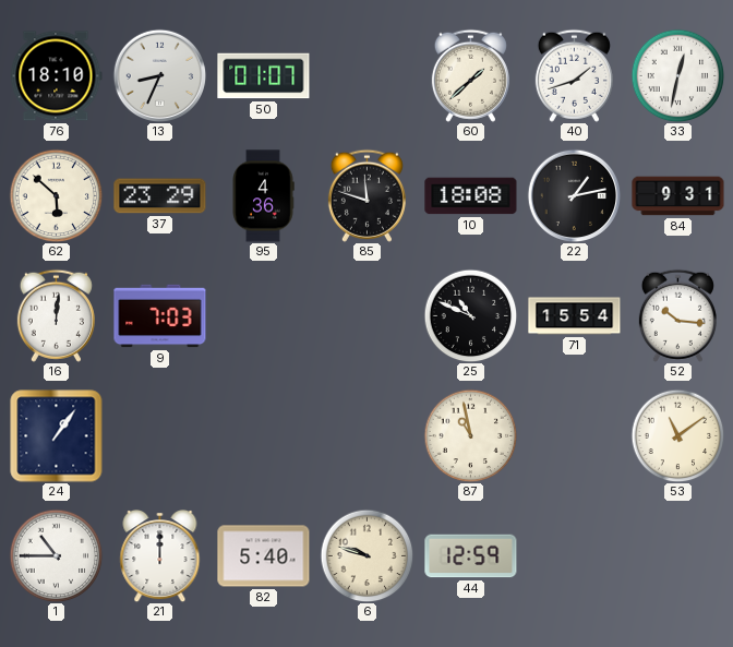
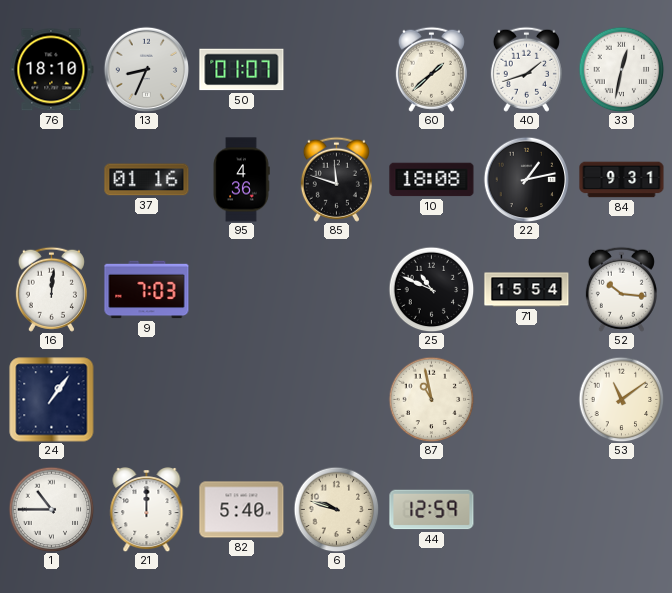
62: 5:52 -> none (56, 195)
37: 23:29 -> 01:16 (147, 180)
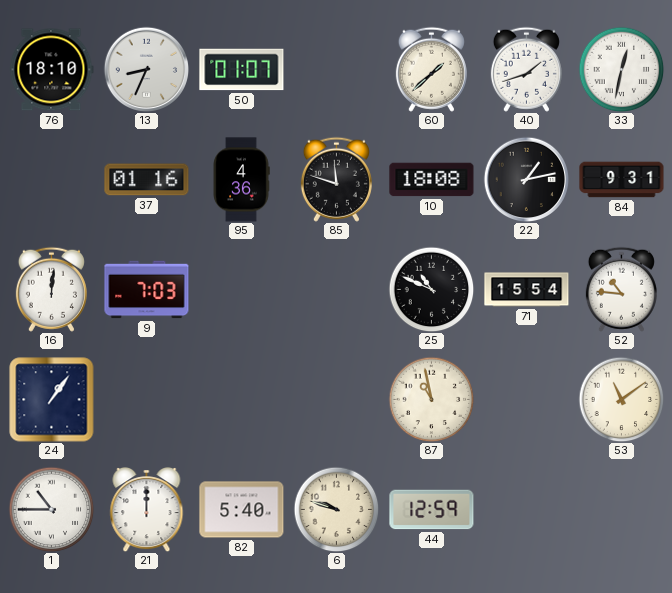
52: 10:16 -> 10:46 (621, 289)
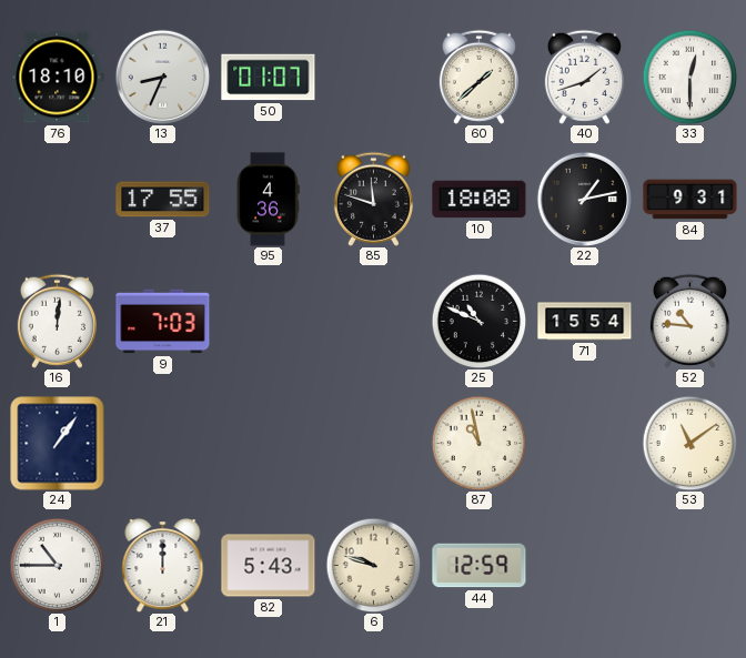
33: 12:32 -> 12:30 (689, 77)
37: 01:16 -> 17:55 (163, 200)
82: 5:40 -> 5:43 (269, 566)
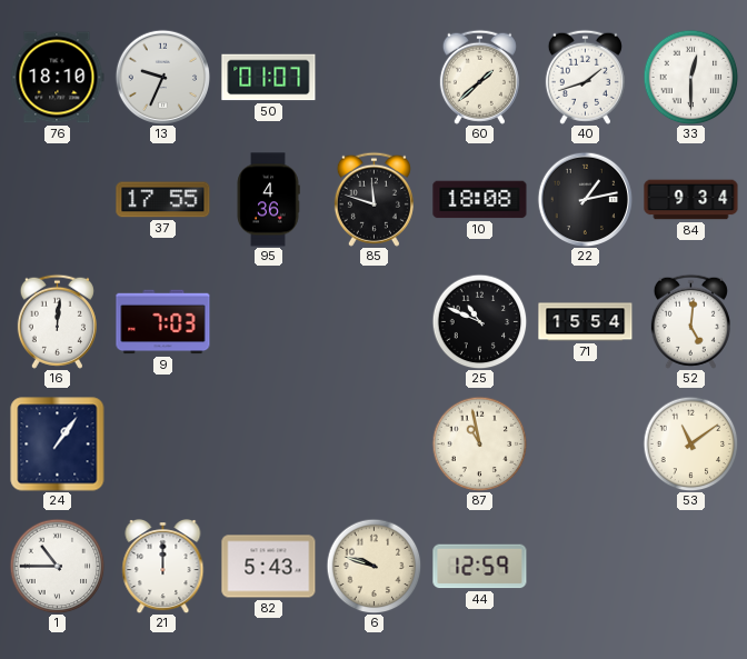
13: 8:34 -> 9:34 (162, 77)
84: 9:31 -> 9:34 (691, 200)
52: 10:46 -> 5:01 (690, 321)
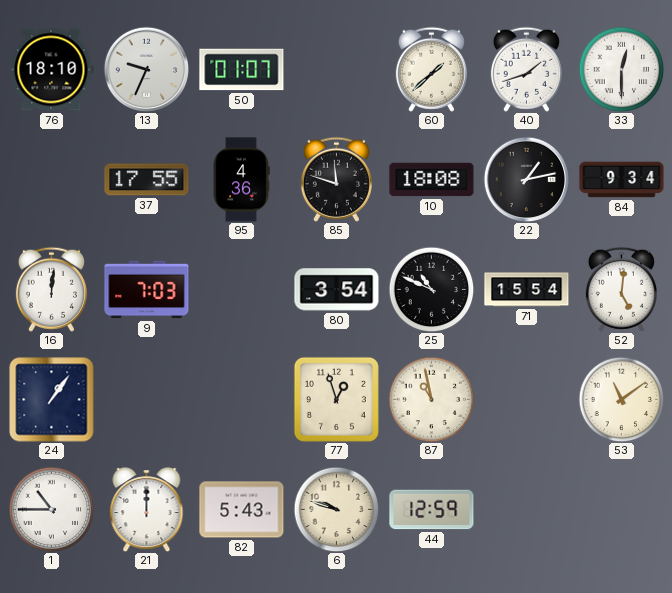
80: none -> 3:54 (337, 290)
77: none -> 12:57 (336, 399)
